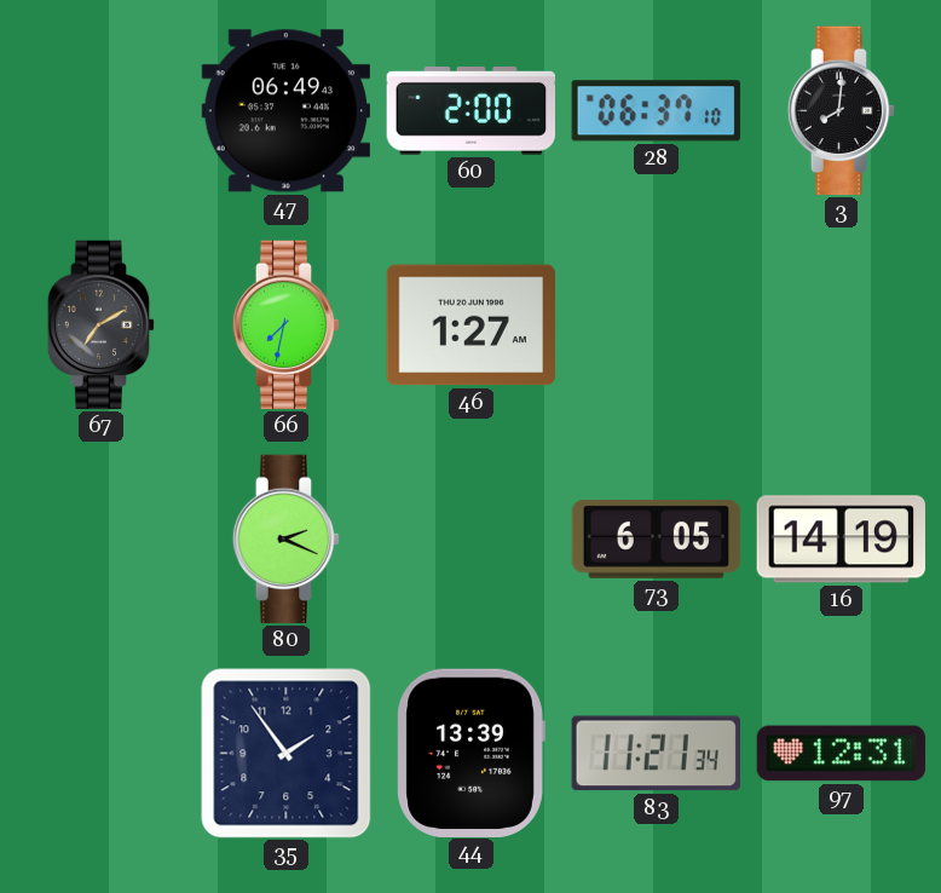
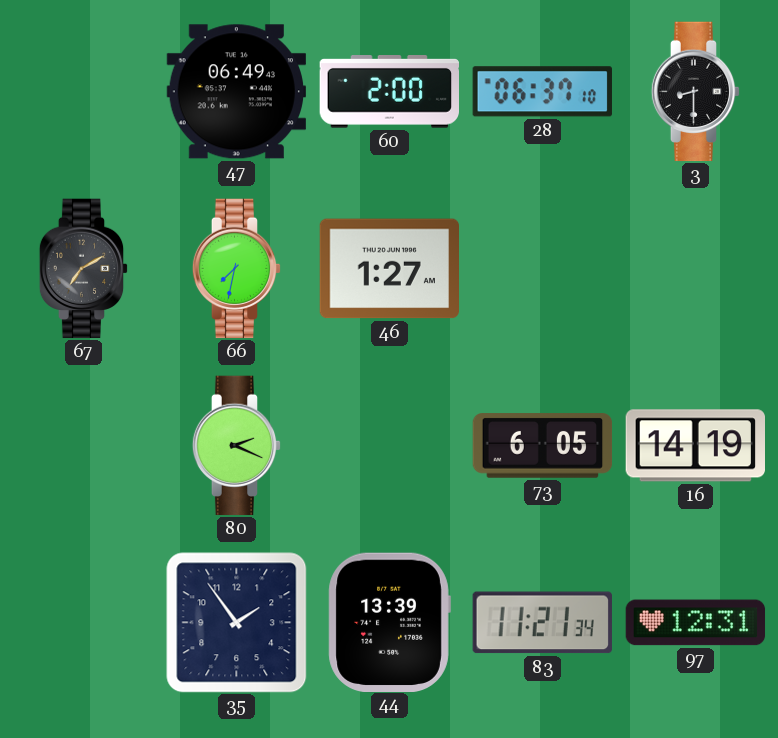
3: 8:01 -> 8:30 (696, 92)
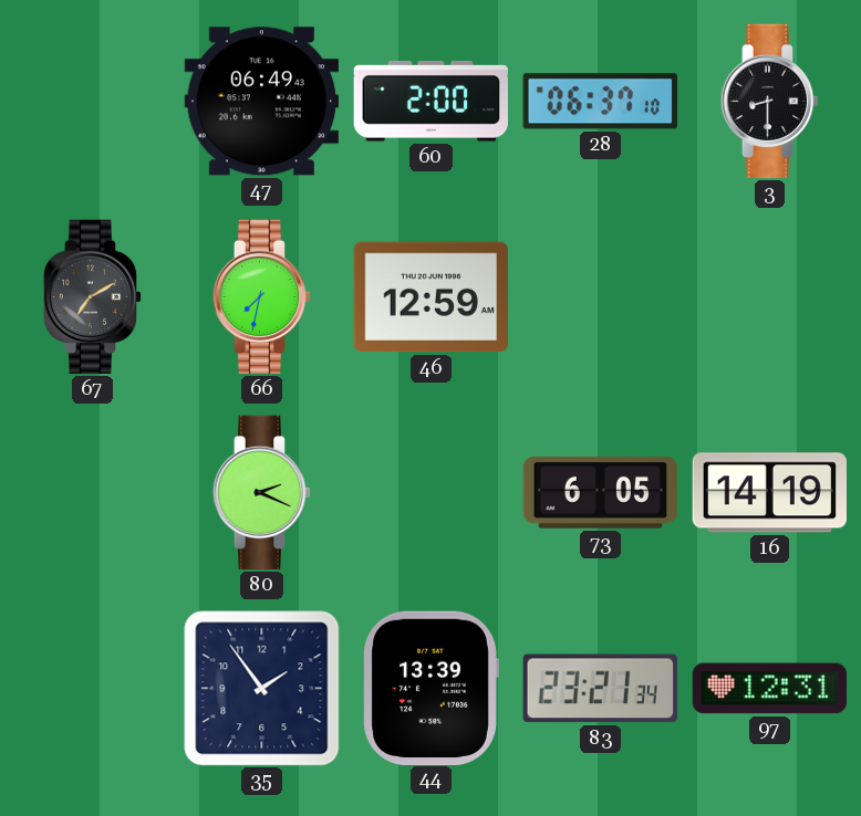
46: 1:27 -> 12:59 (432, 297)
83: 11:21 -> 23:21 (600, 689)
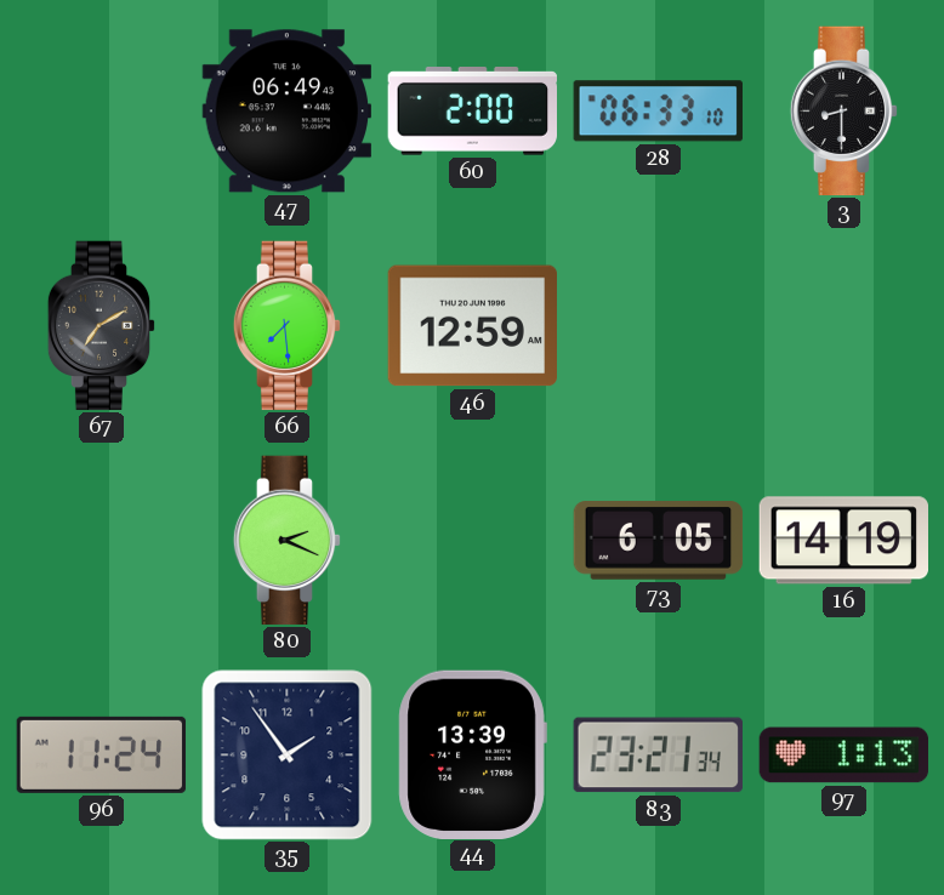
28: 06:37 -> 06:33 (658, 112)
66: 7:32 -> 7:29 (288, 326)
96: none -> 11:24 (102, 754)
97: 12:31 -> 1:13 (845, 756)
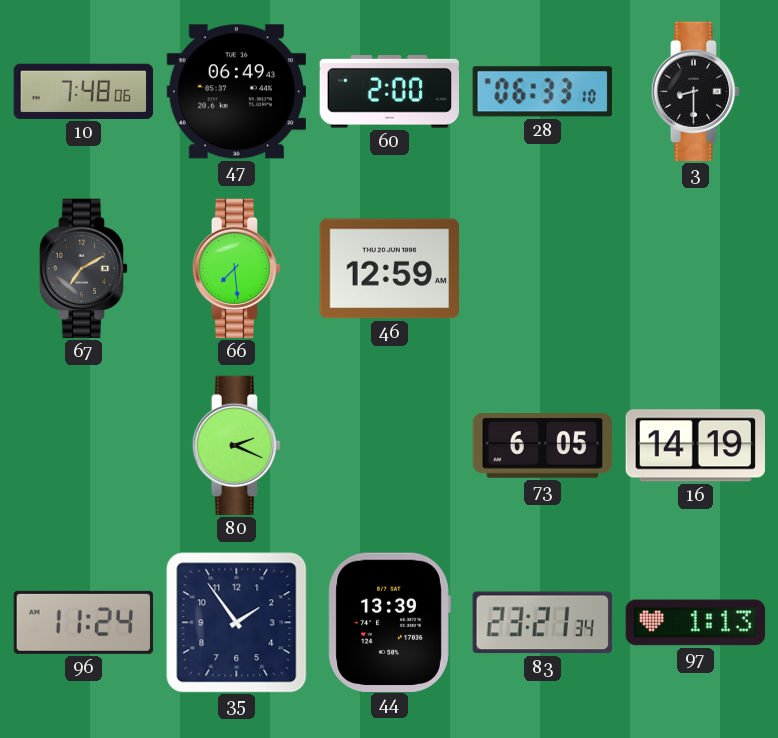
10: none -> 7:48 (84, 91)
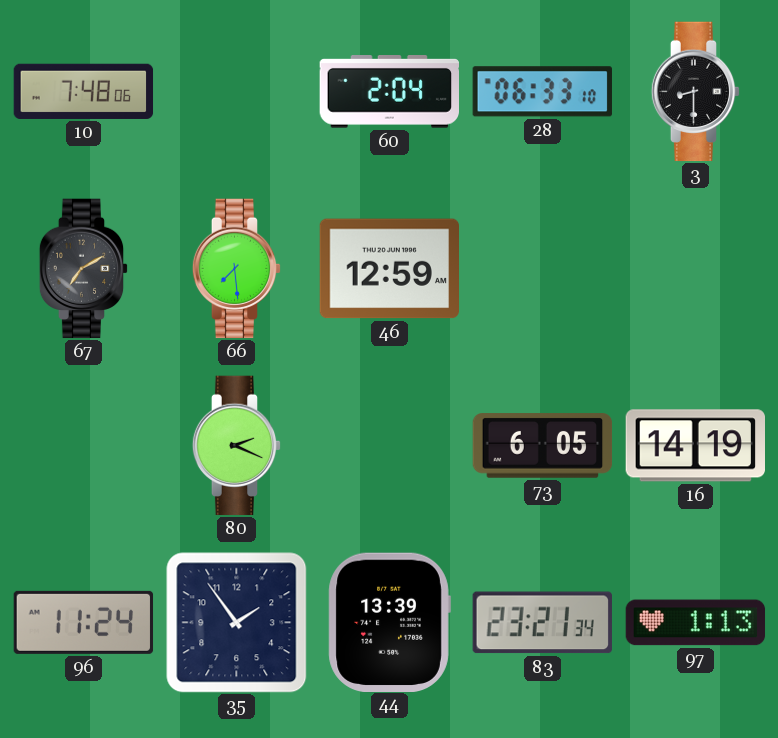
47: 06:49 -> none (236, 92)
60: 2:00 -> 2:04 (389, 92)
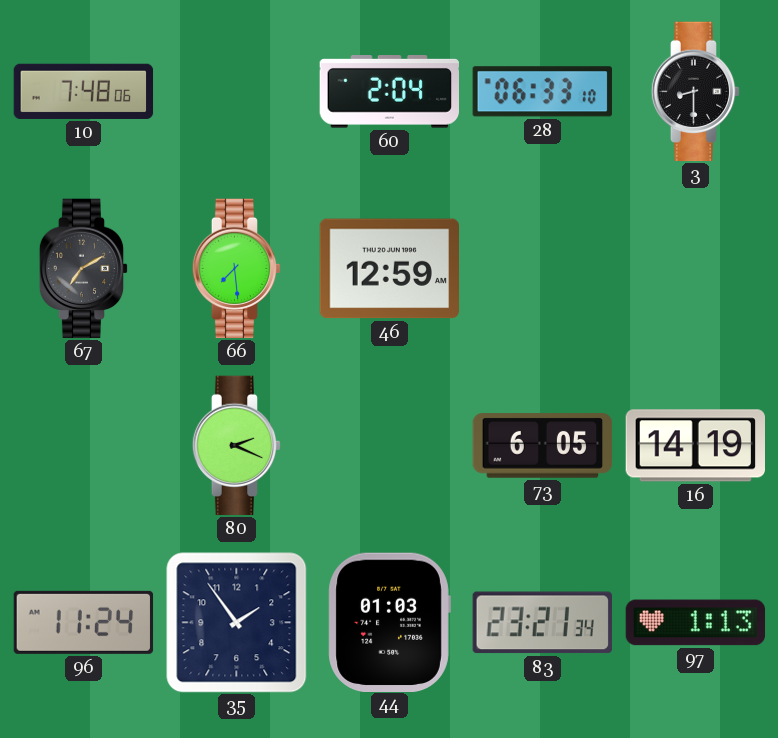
44: 13:39 -> 01:03 (389, 622)
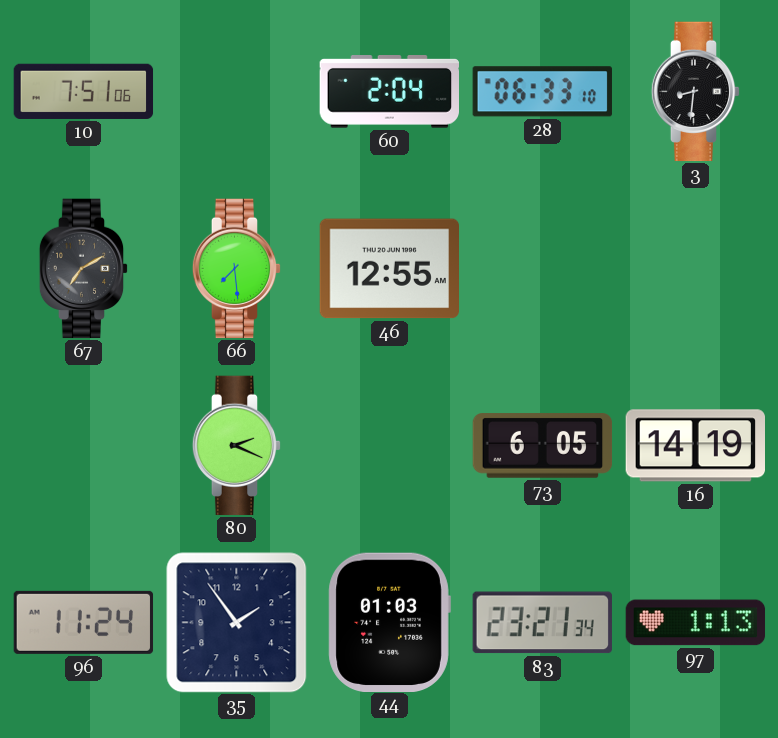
10: 7:48 -> 7:51 (84, 91)
3: 8:30 -> 8:31 (696, 92)
46: 12:59 -> 12:55 (390, 269)
